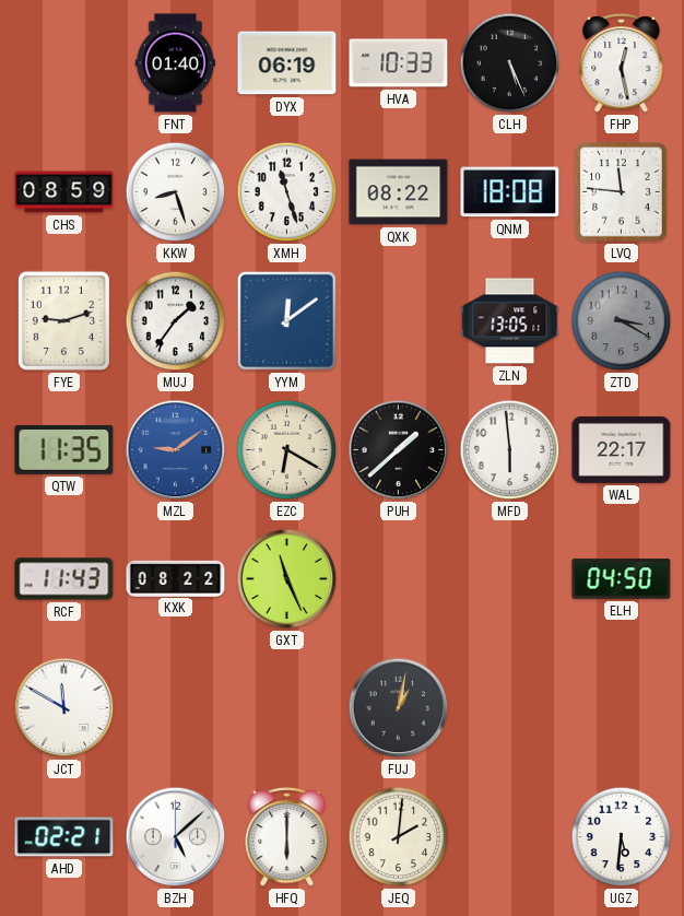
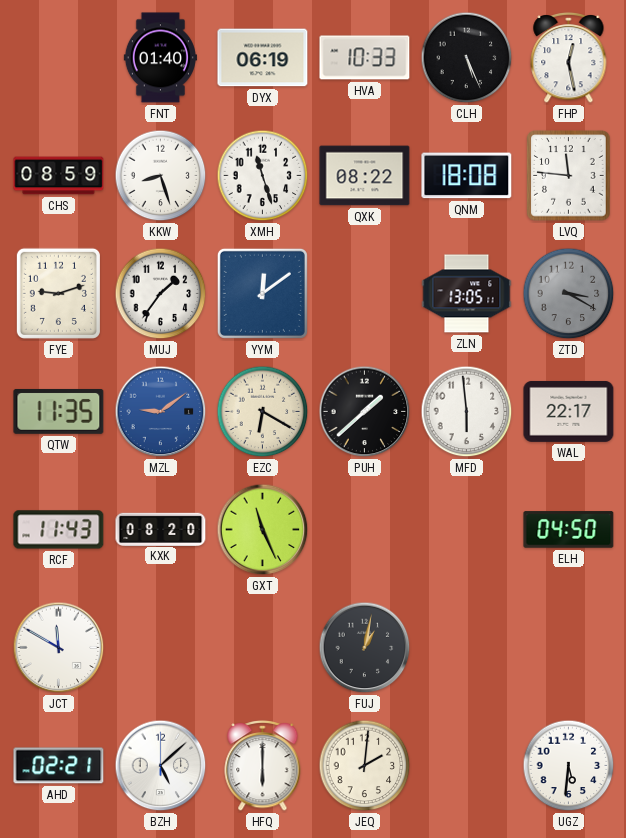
KXK: 08:22 -> 08:20 (161, 529)
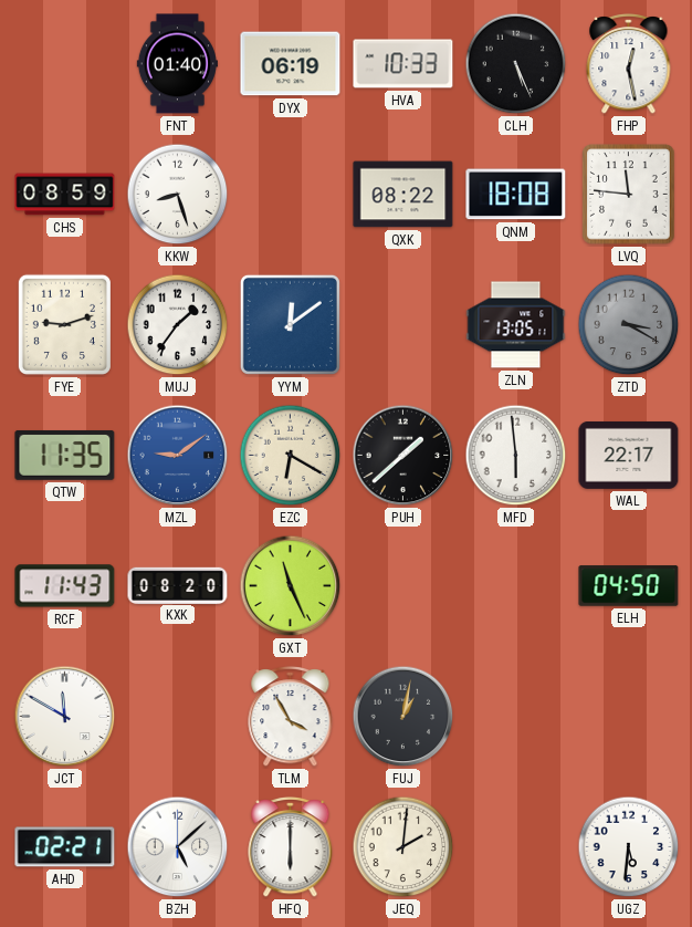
XMH: 11:27 -> none (263, 176)
TLM: none -> 3:55 (291, 716)
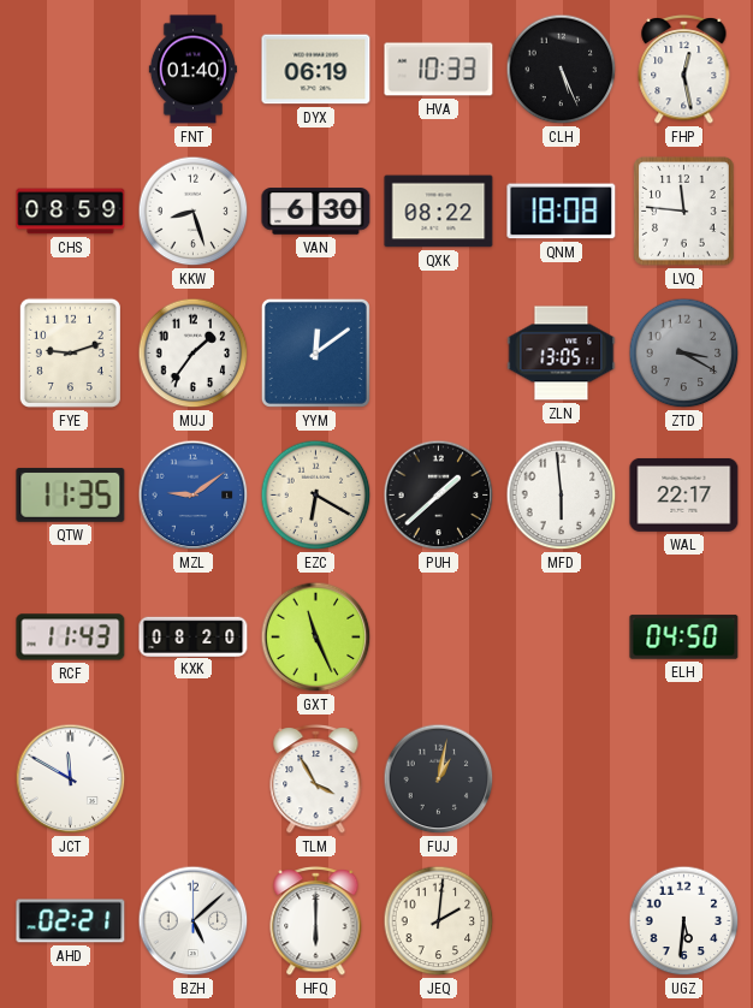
VAN: none -> 6:30 (316, 212)
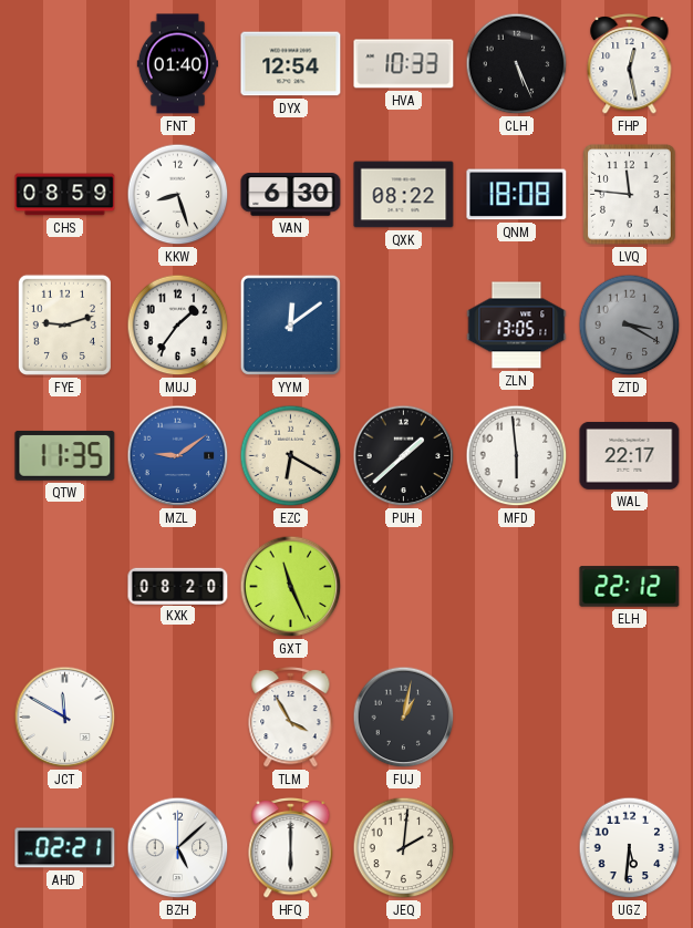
DYX: 06:19 -> 12:54 (291, 64)
RCF: 11:43 -> none (71, 638)
ELH: 04:50 -> 22:12 (630, 587)
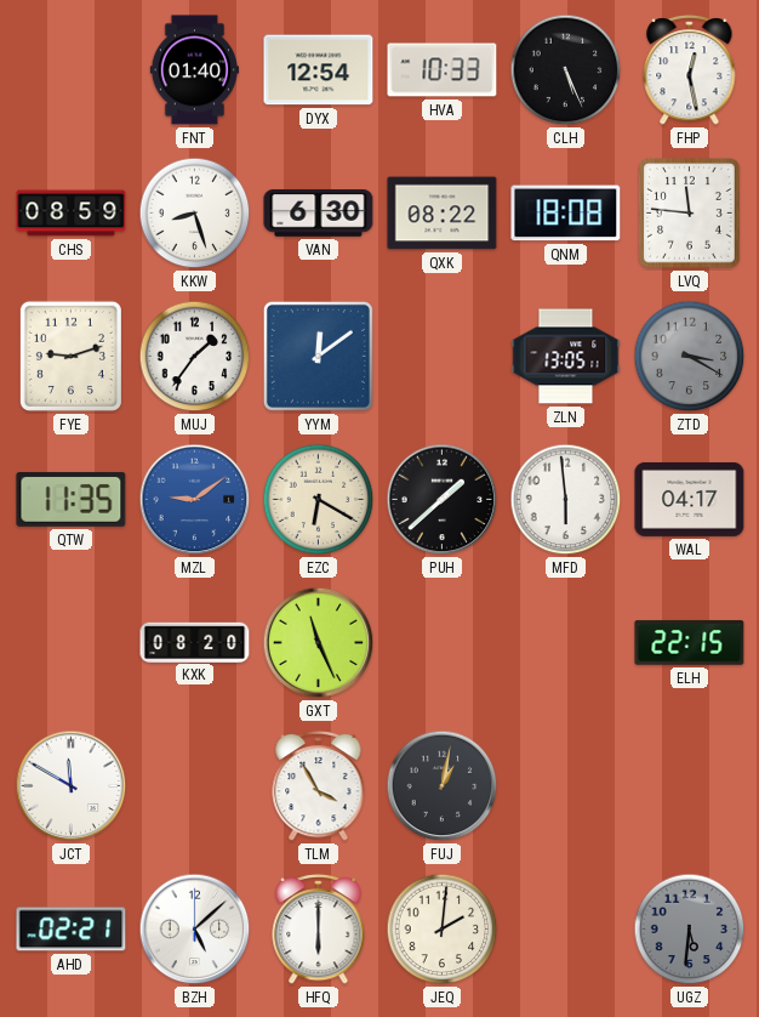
WAL: 22:17 -> 04:17 (690, 499)
ELH: 22:12 -> 22:15 (690, 643)
UGZ dial: white -> grey (690, 930)
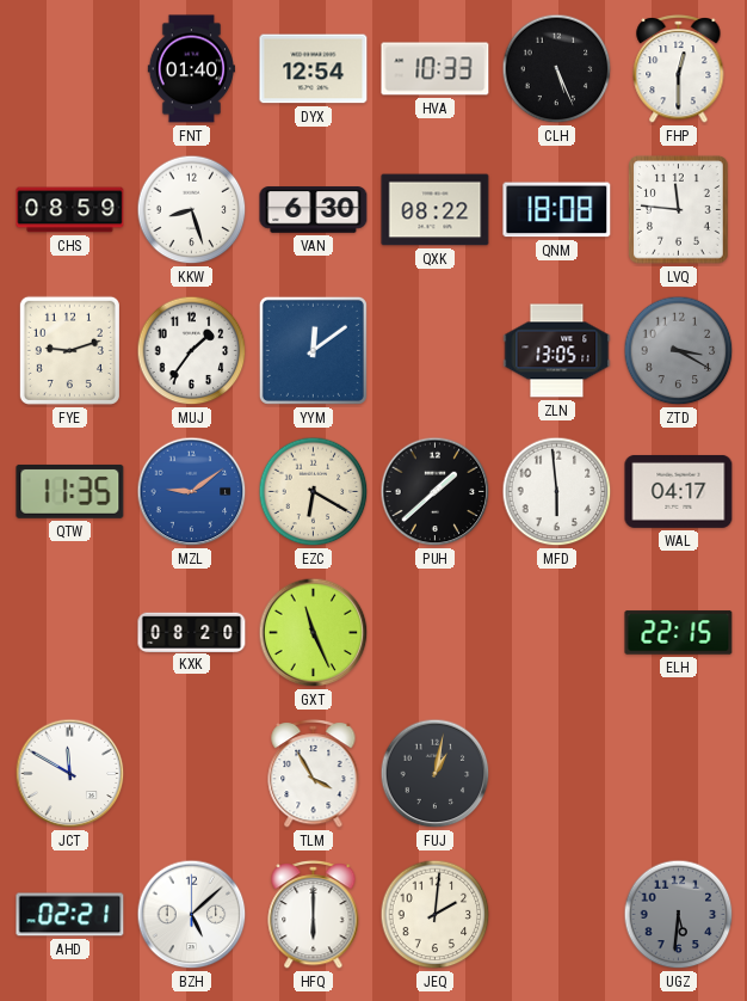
FHP: 12:28 -> 12:30 (679, 68)
